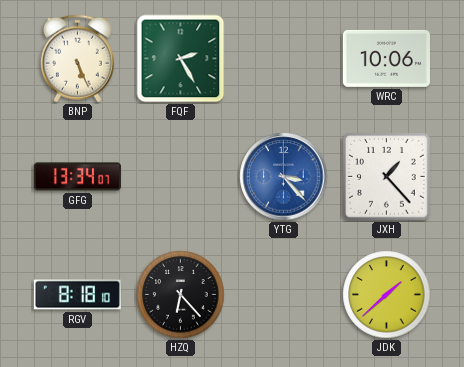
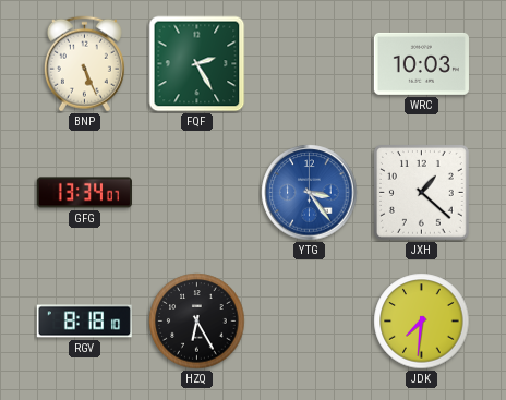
WRC: 10:06 -> 10:03 (421, 63)
YTG: 3:23 -> 3:24 (310, 193)
JXH: 1:23 -> 1:22 (421, 192)
HZQ: 6:23 -> 6:25 (197, 322)
JDK: 1:38 -> 7:31 (422, 322)
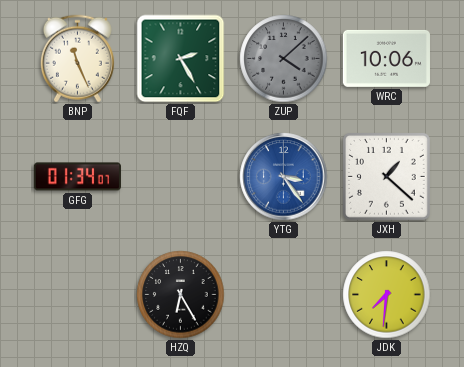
BNP: 5:26 -> 11:26 (77, 59)
ZUP: none -> 4:08 (284, 59)
WRC: 10:03 -> 10:06 (386, 58)
GFG: 13:34 -> 01:34 (77, 177)
RGV: 8:18 -> none (84, 322)
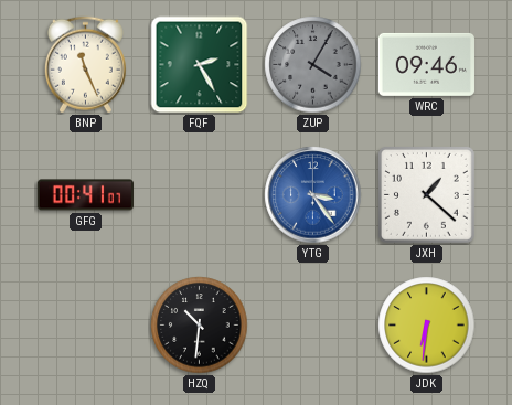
ZUP: 4:08 -> 4:05 (313, 65)
WRC: 10:06 -> 09:46 (426, 64)
GFG: 01:34 -> 00:41 (85, 195)
HZQ: 6:25 -> 10:31 (200, 326)
JDK: 7:31 -> 6:31 (427, 326)
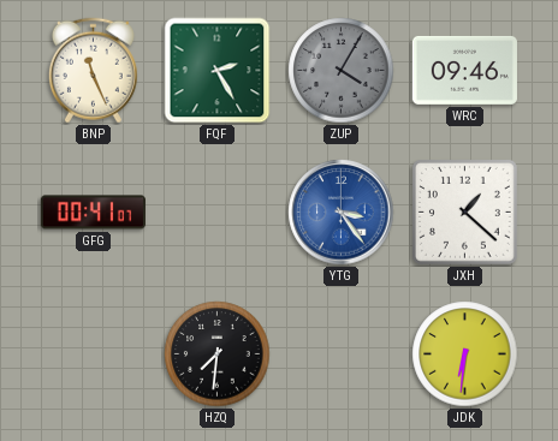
HZQ: 10:31 -> 7:31 (218, 354)
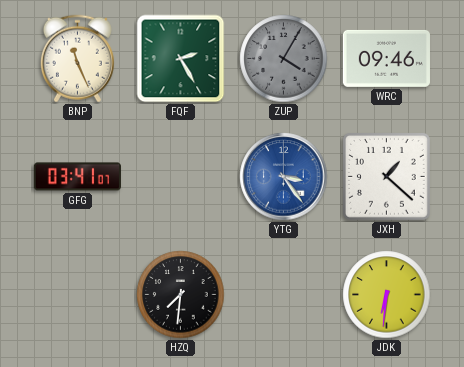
GFG: 00:41 -> 03:41 (77, 177)
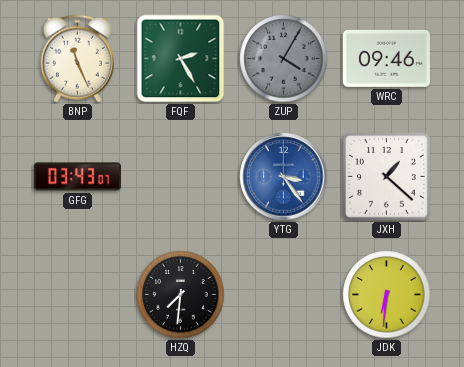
GFG: 03:41 -> 03:43 (77, 177)
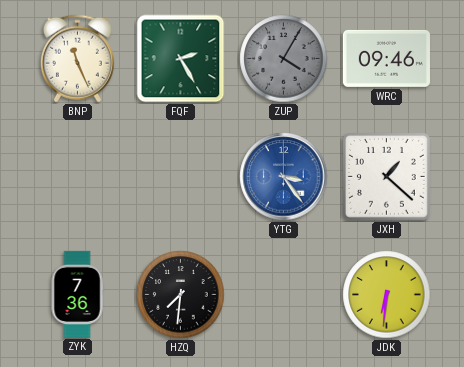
GFG: 03:43 -> none (77, 177)
ZYK: none -> 7:36 (77, 294)
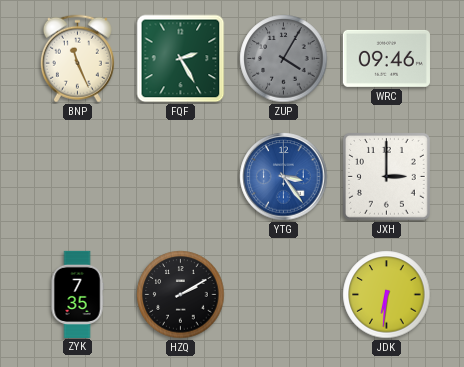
JXH: 1:22 -> 3:00 (386, 176)
ZYK: 7:36 -> 7:35 (77, 294)
HZQ: 7:31 -> 2:10 (181, 295)
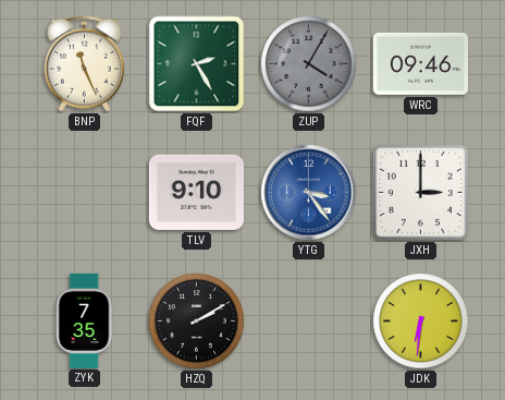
TLV: none -> 9:10 (196, 192)
